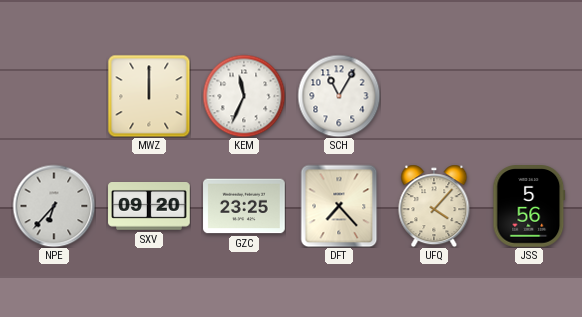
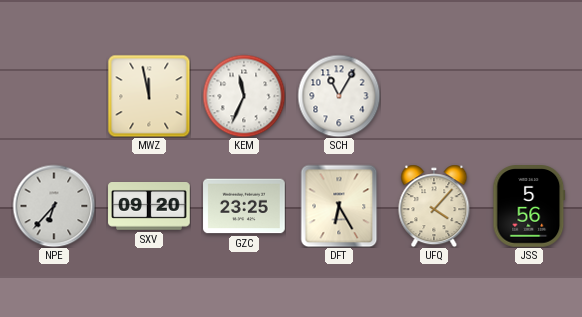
MWZ: 12:00 -> 11:58 (149, 96)
DFT: 7:23 -> 6:25 (339, 206)
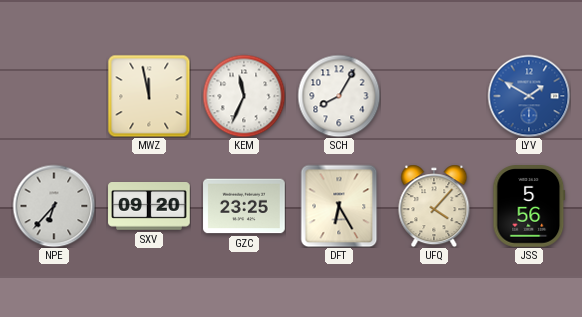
SCH: 11:05 -> 8:05 (339, 96)
LYV: none -> 1:50 (529, 96)
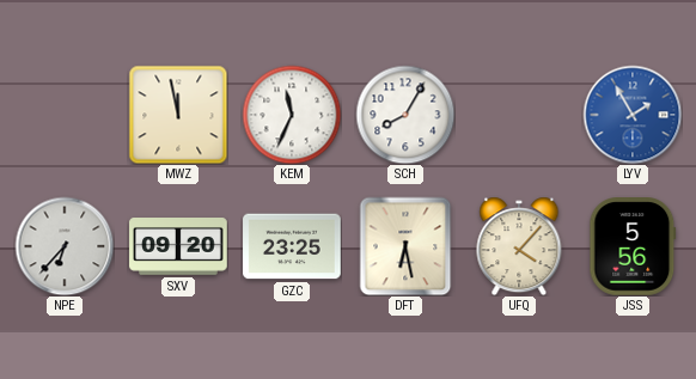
LYV: 1:50 -> 1:55 (633, 115)
DFT: 6:25 -> 6:28 (405, 246)
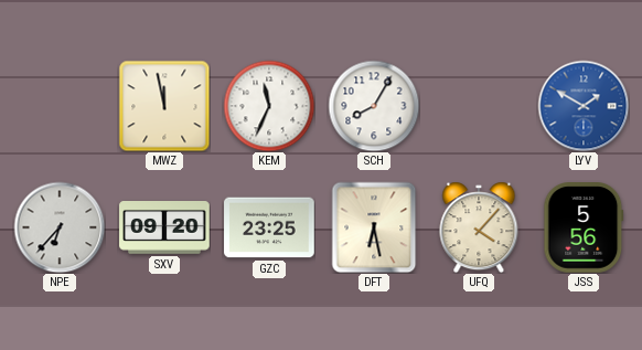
LYV: 1:55 -> 1:50 (584, 106)
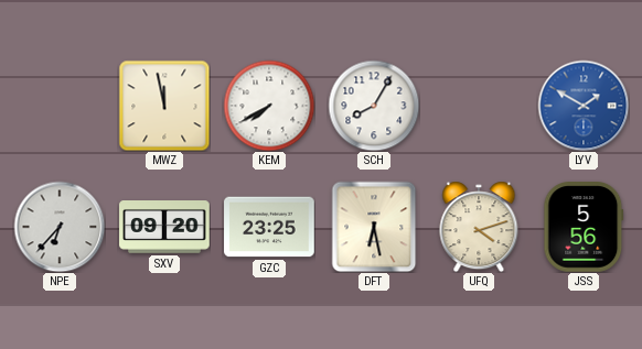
KEM: 11:34 -> 7:40 (269, 106)
UFQ: 4:07 -> 4:12 (479, 227)
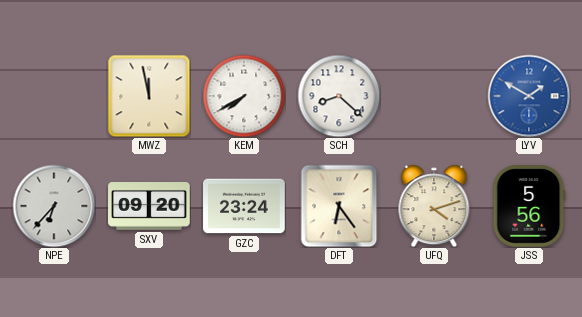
SCH: 8:05 -> 8:22 (339, 96)
GZC: 23:25 -> 23:24 (244, 206)
DFT: 6:28 -> 6:24 (339, 206)
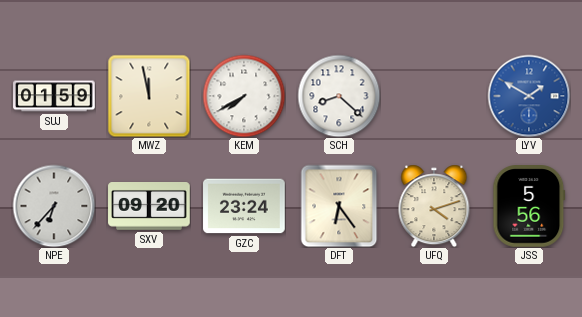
SUJ: none -> 01:59 (54, 96)
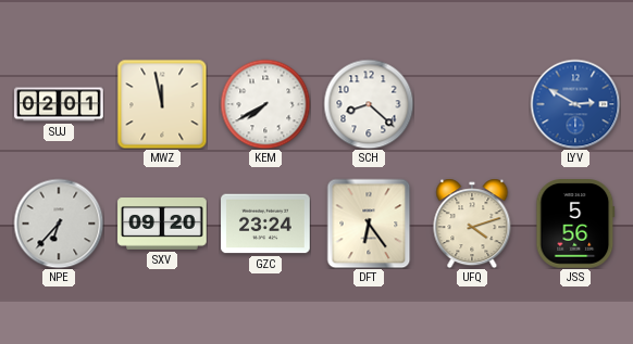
SUJ: 01:59 -> 02:01 (59, 104)
LYV: 1:50 -> 2:50 (575, 104)
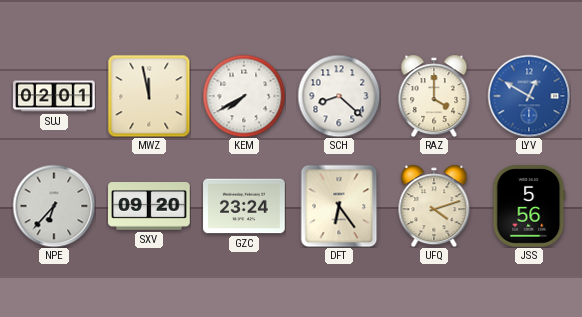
RAZ: none -> 4:00 (434, 96)
LYV: 2:50 -> 12:50 (529, 96)
